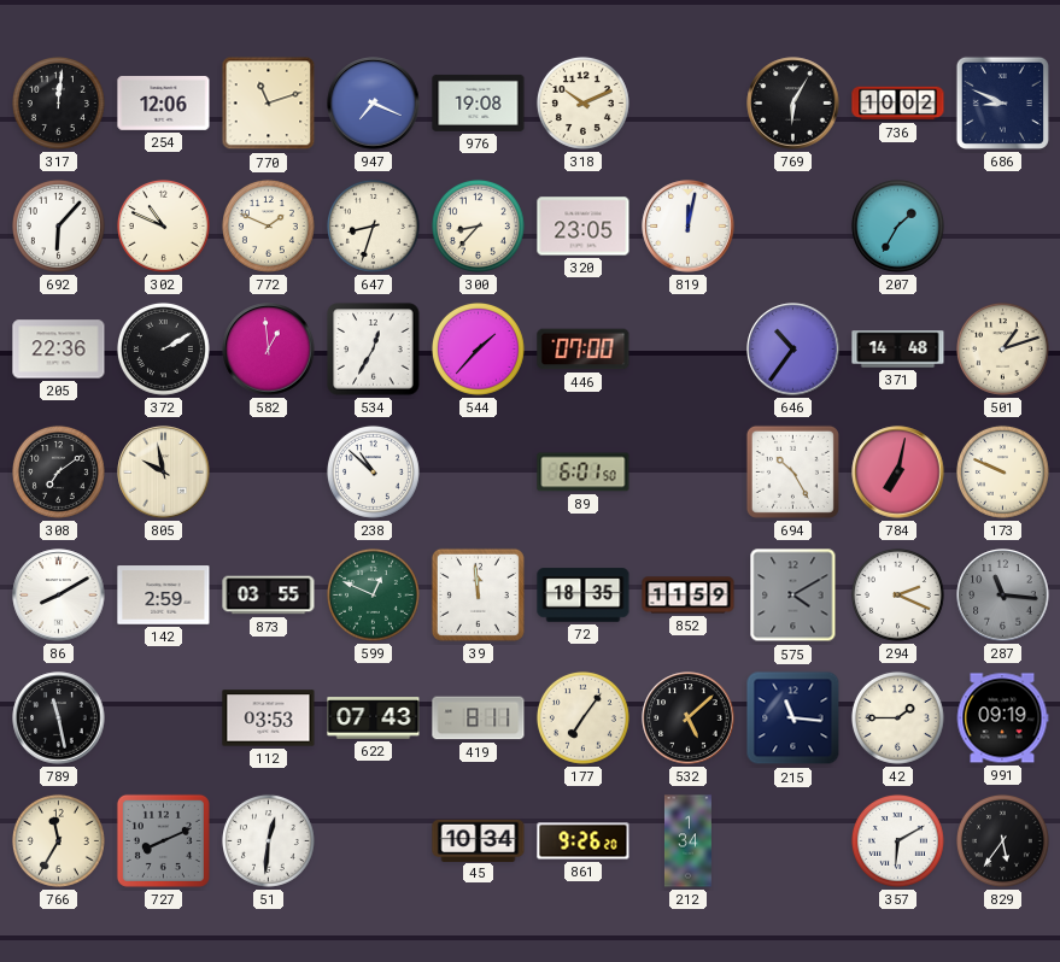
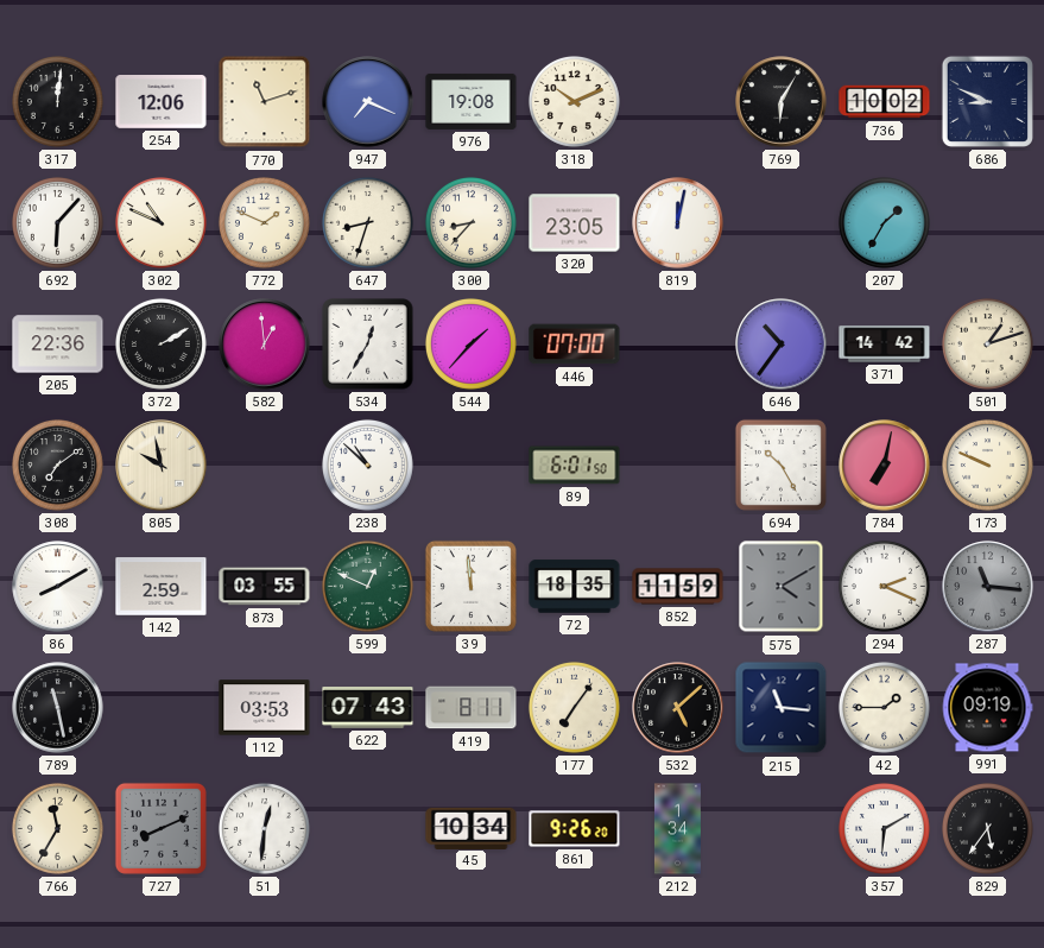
371: 14:48 -> 14:42 (885, 345)
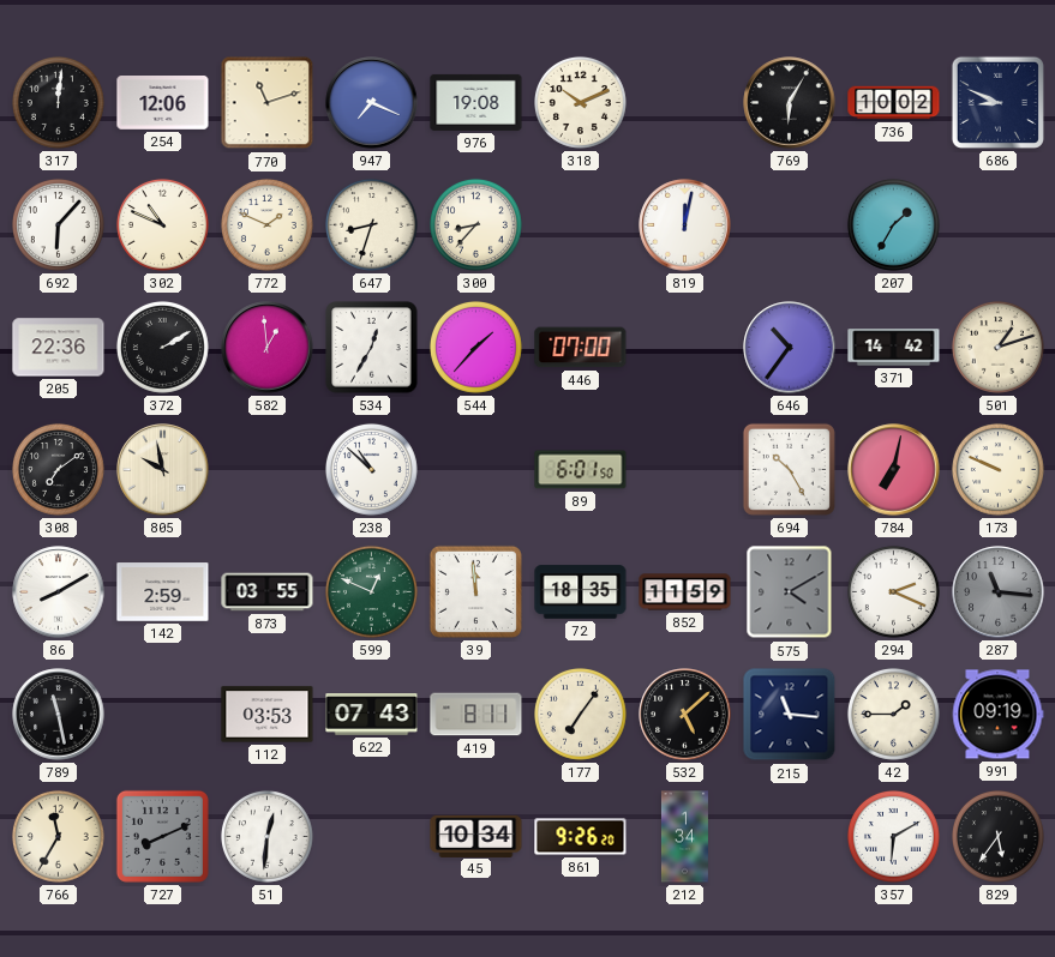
320: 23:05 -> none (575, 223)
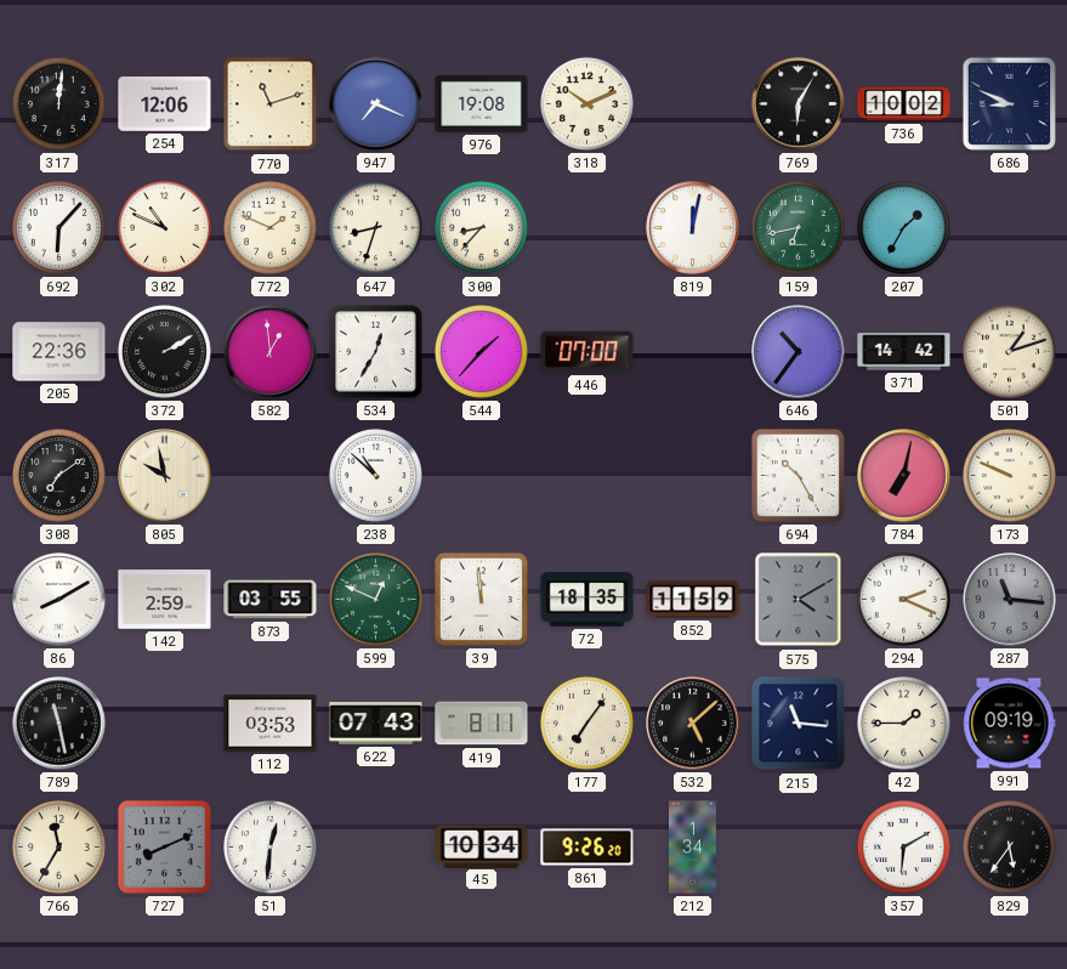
159: none -> 6:43 (798, 227)
89: 6:01 -> none (581, 470)
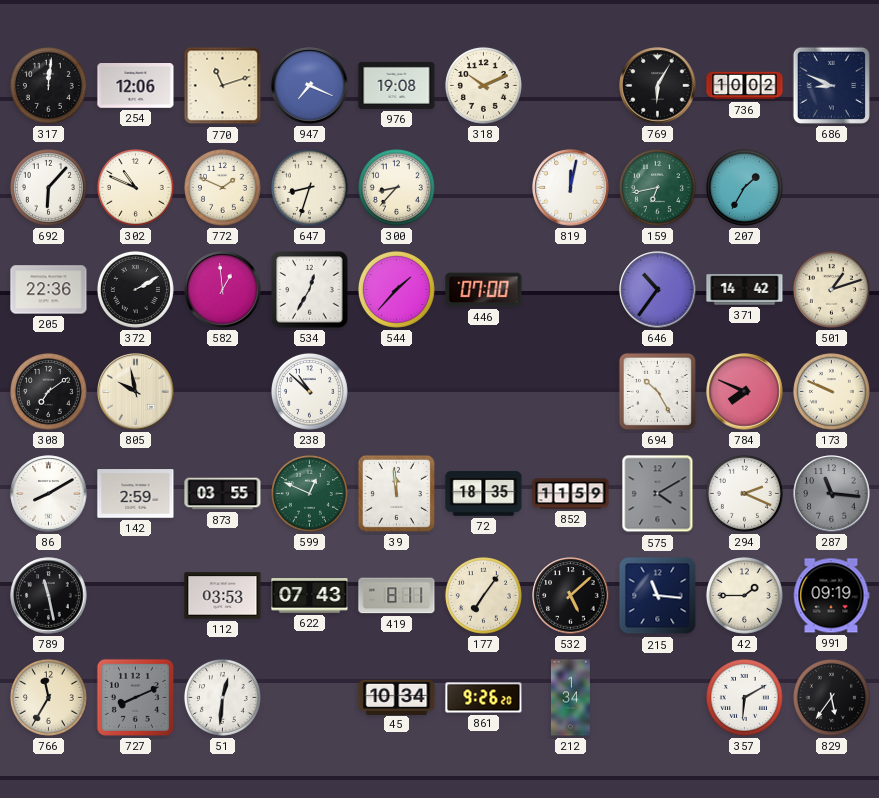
784: 7:02 -> 7:49 (745, 392)
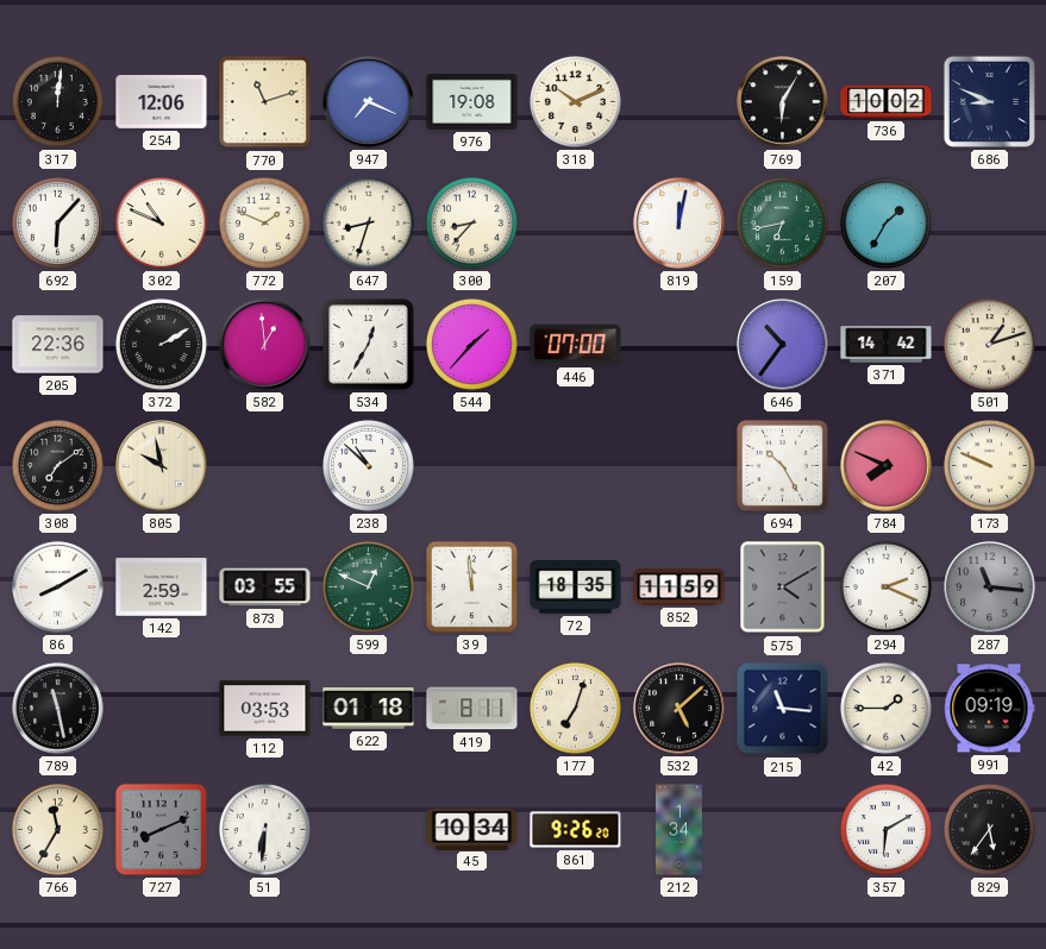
622: 07:43 -> 01:18 (369, 709)
177: 7:06 -> 7:03 (575, 708)
51: 12:31 -> 6:31 (264, 829)
